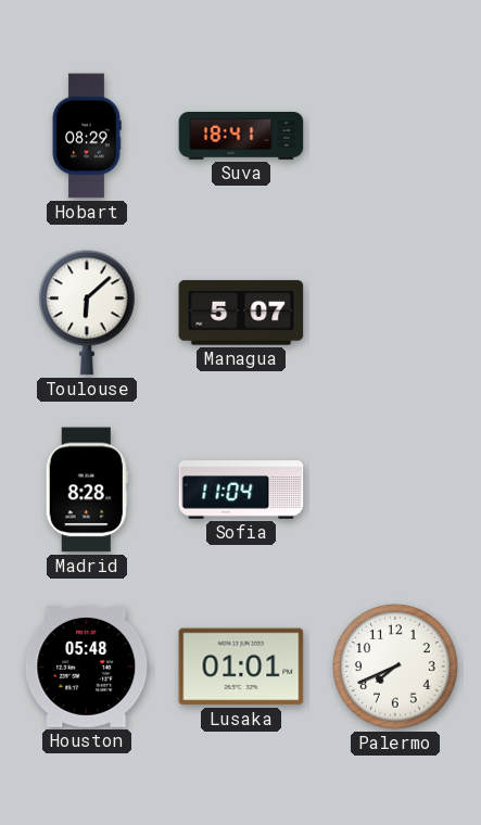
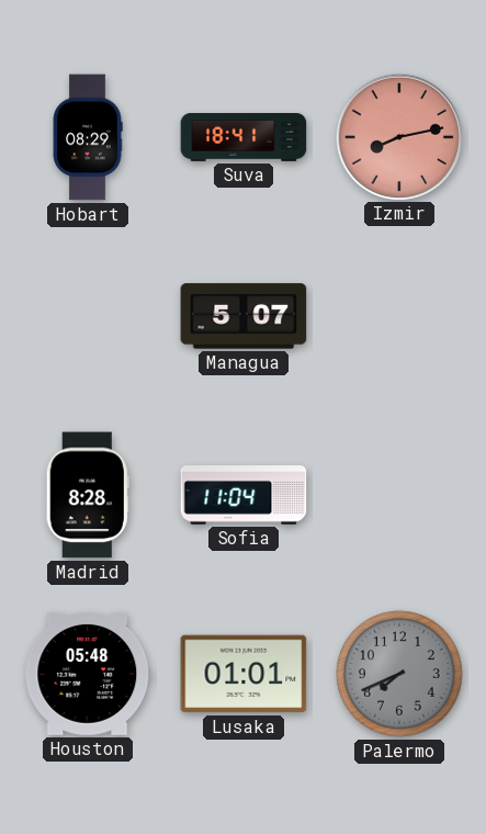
Izmir: none -> 8:13 (398, 136)
Toulouse: 6:08 -> none (88, 313)
Palermo dial: white -> grey (399, 674)
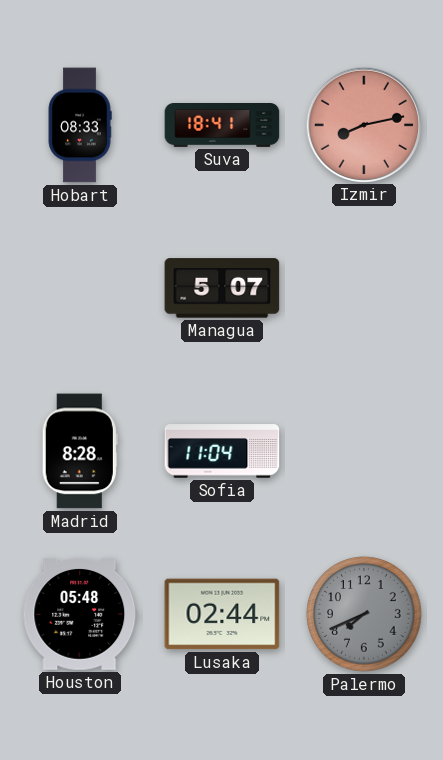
Hobart: 08:29 -> 08:33 (80, 125)
Lusaka: 01:01 -> 02:44 (222, 614)
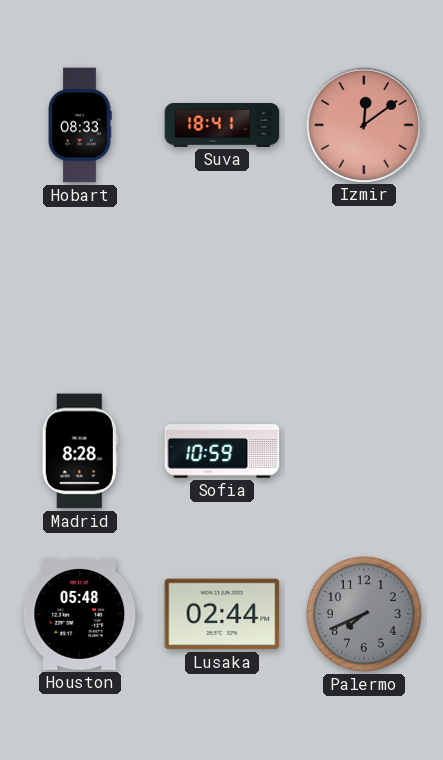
Izmir: 8:13 -> 12:09 (363, 124)
Managua: 5:07 -> none (222, 288)
Sofia: 11:04 -> 10:59 (222, 451)
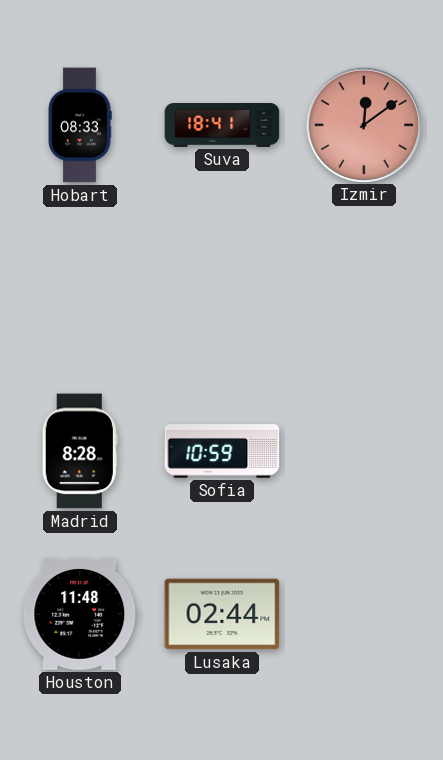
Houston: 05:48 -> 11:48 (80, 614)
Palermo: 7:41 -> none (364, 614)
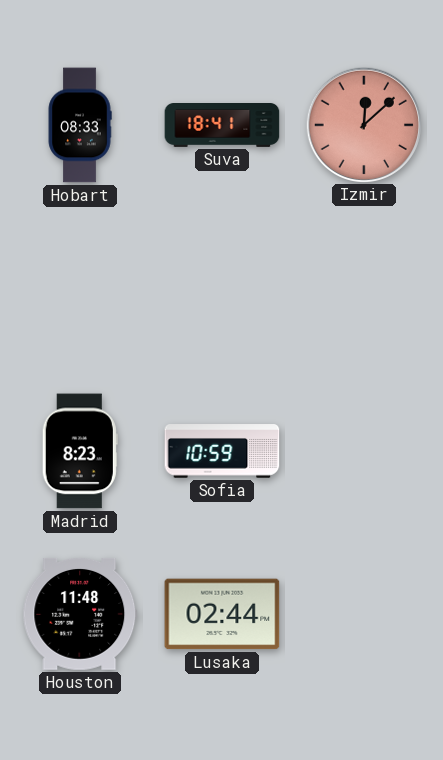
Izmir: 12:09 -> 12:08 (363, 124)
Madrid: 8:28 -> 8:23 (80, 451)
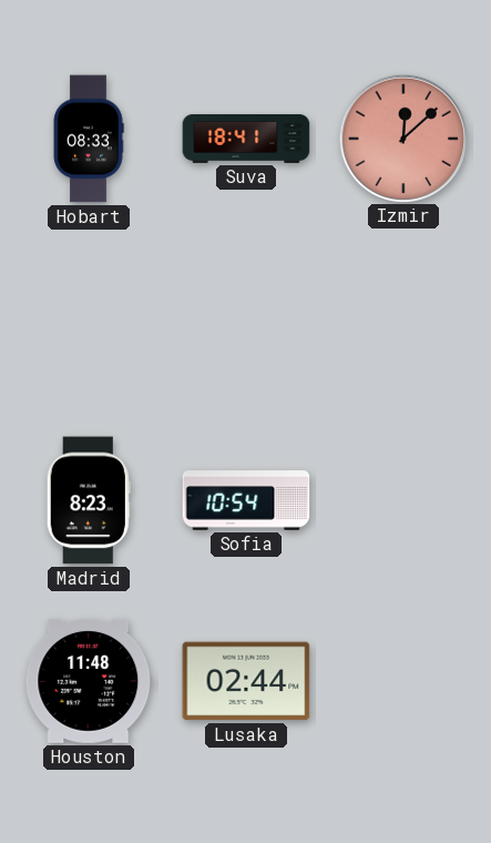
Sofia: 10:59 -> 10:54 (246, 500)
